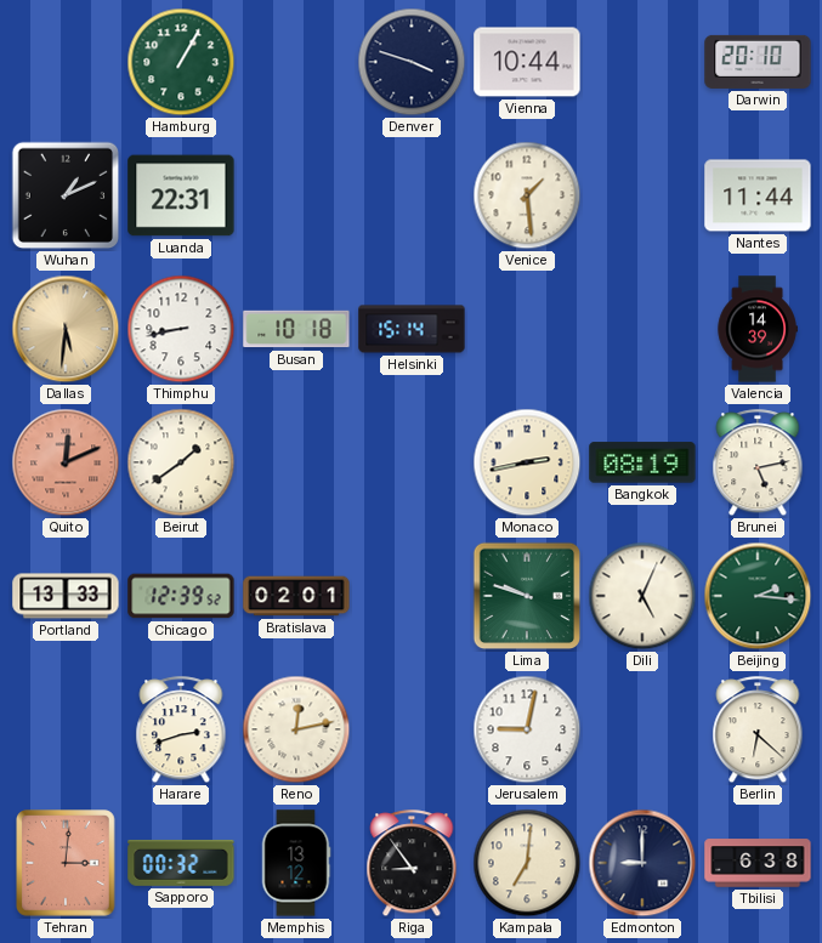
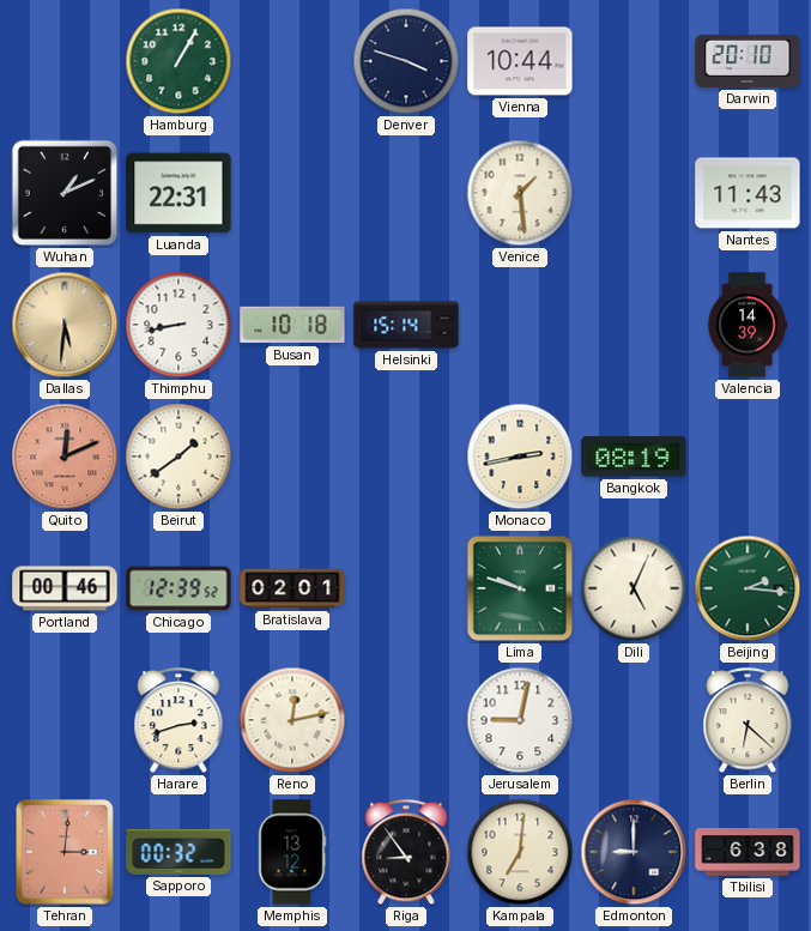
Nantes: 11:44 -> 11:43 (748, 193)
Brunei: 5:13 -> none (758, 464)
Portland: 13:33 -> 00:46 (65, 588)
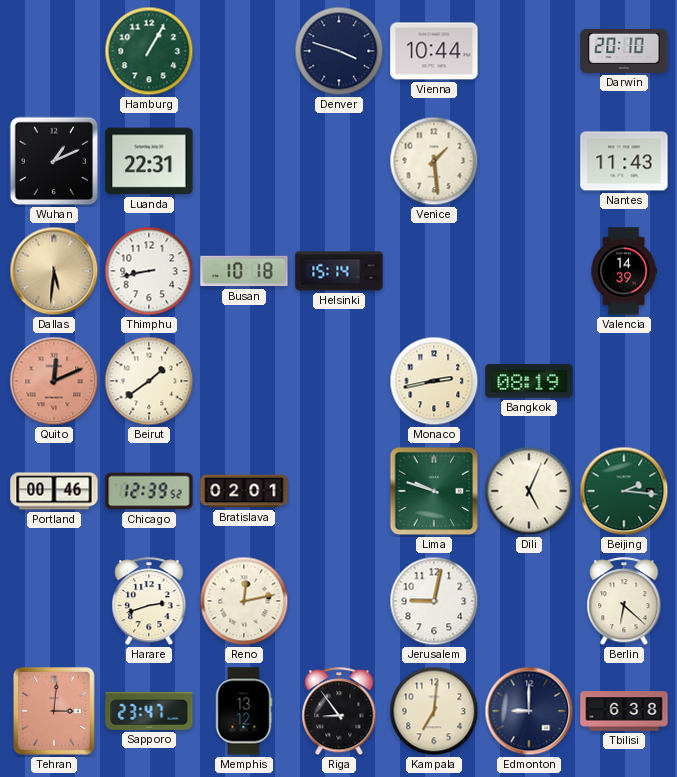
Sapporo: 00:32 -> 23:47 (149, 711)
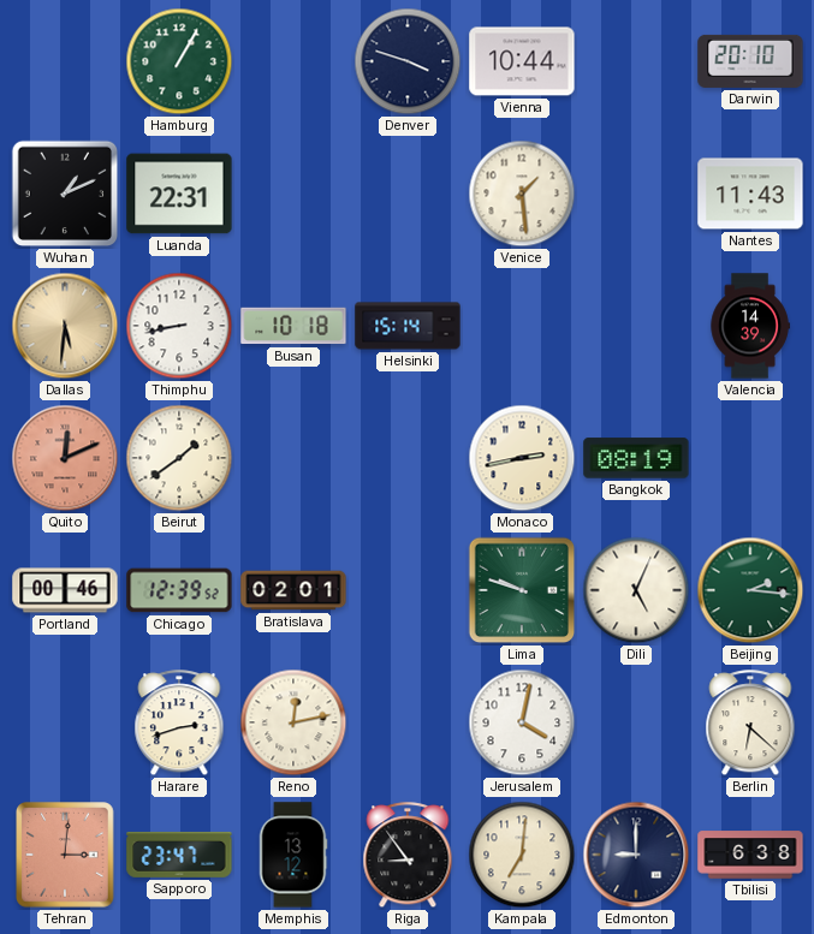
Jerusalem: 9:02 -> 4:02 (522, 722)
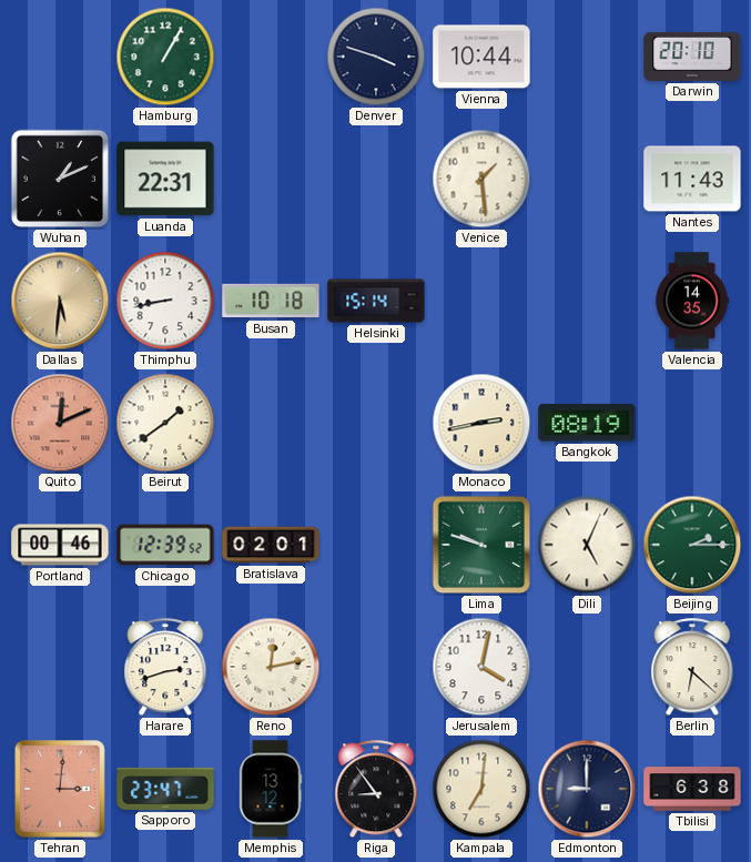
Valencia: 14:39 -> 14:35 (692, 301)
Beijing: 2:16 -> 2:15 (692, 545)
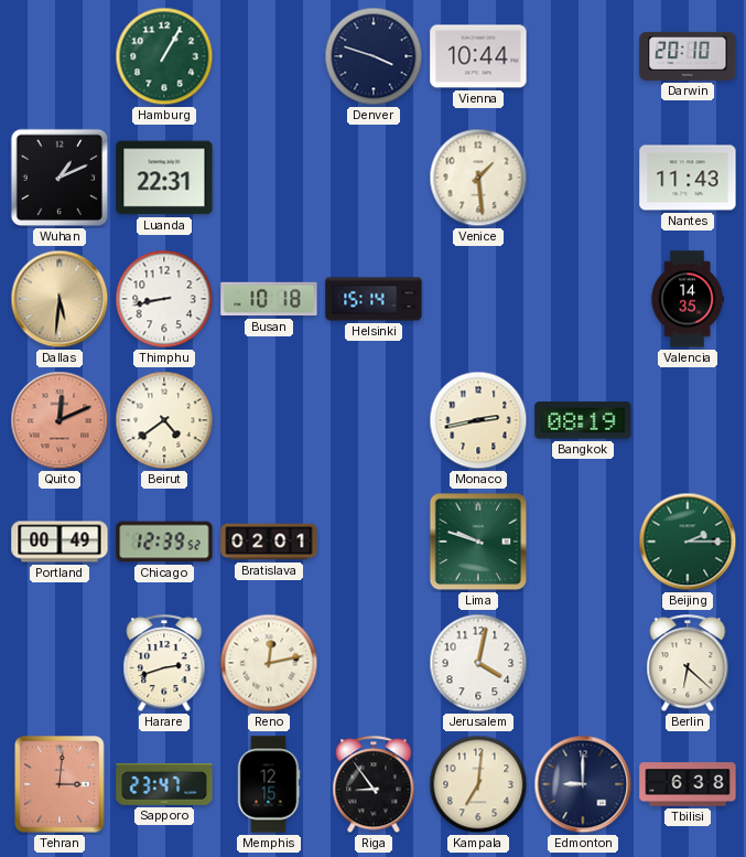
Beirut: 1:39 -> 4:39 (164, 420)
Portland: 00:46 -> 00:49 (60, 542)
Dili: 5:04 -> none (587, 545)
Memphis: 13:12 -> 12:15 (269, 784)
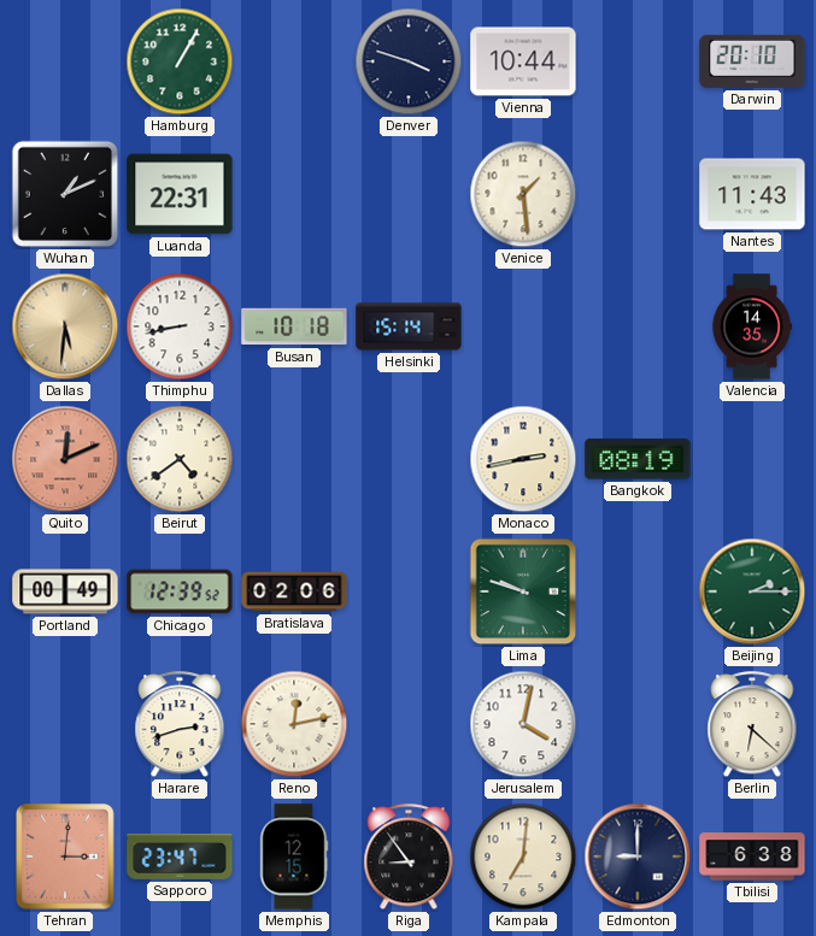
Bratislava: 02:01 -> 02:06 (294, 591)
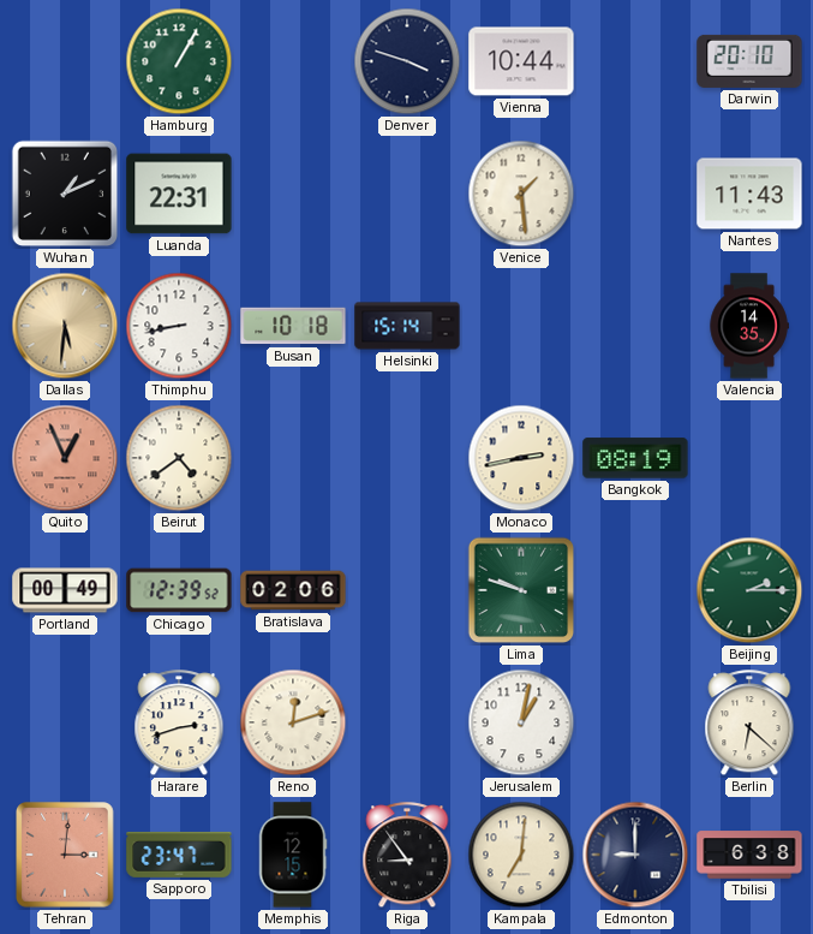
Quito: 12:11 -> 12:56 (65, 458)
Reno: 12:13 -> 12:12 (293, 722)
Jerusalem: 4:02 -> 1:02 (521, 722)
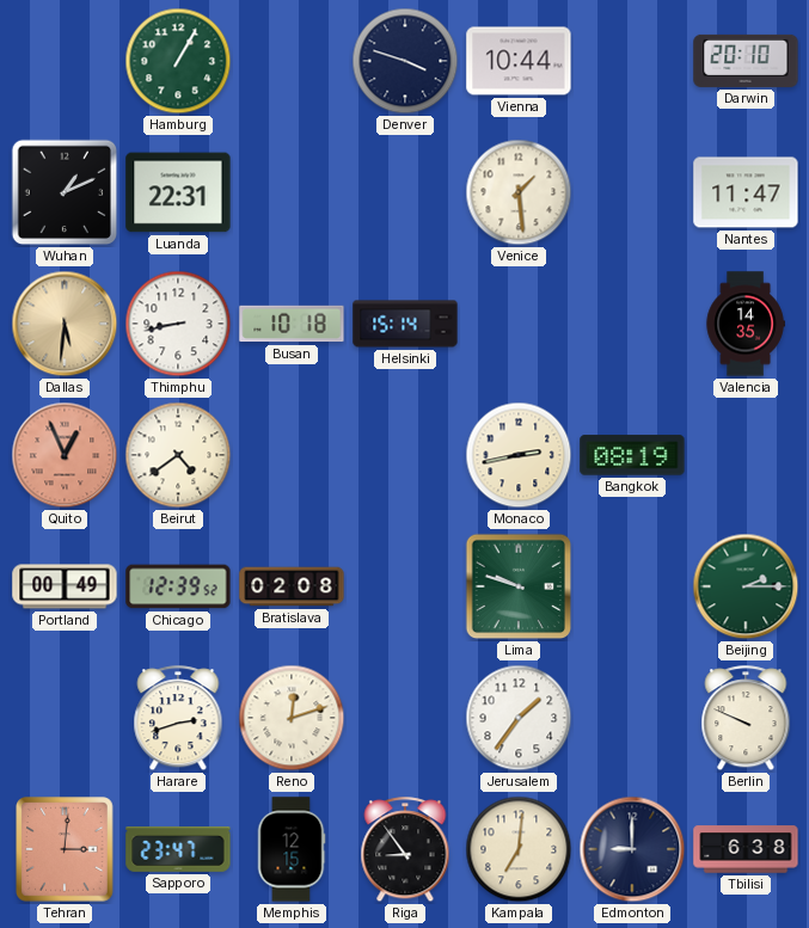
Nantes: 11:43 -> 11:47 (746, 192)
Bratislava: 02:06 -> 02:08 (292, 586)
Jerusalem: 1:02 -> 1:36 (519, 718)
Berlin: 6:22 -> 9:49 (746, 719)
